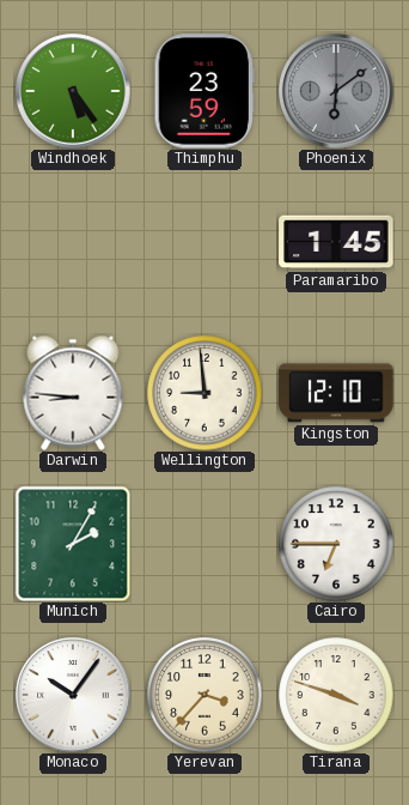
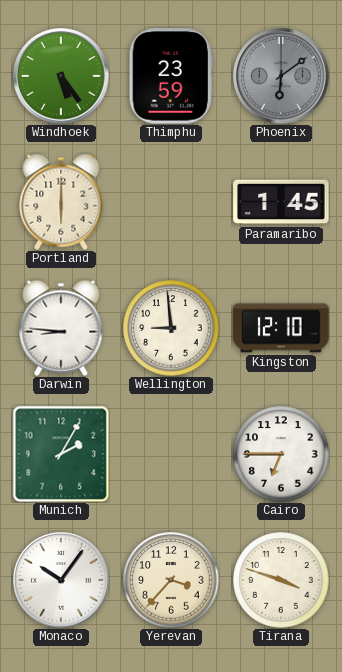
Portland: none -> 6:00 (61, 202)
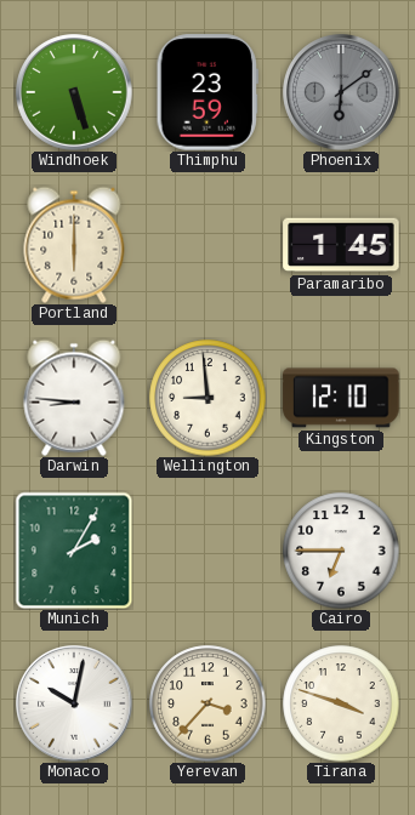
Windhoek: 5:24 -> 5:27 (74, 92)
Monaco: 10:06 -> 10:02 (74, 703)
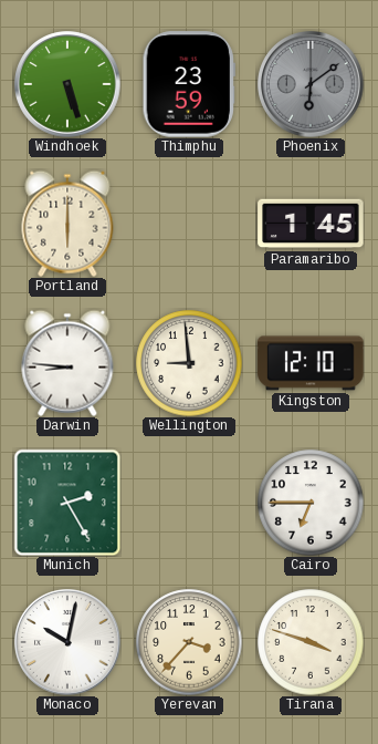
Munich: 2:05 -> 2:25 (67, 503)
